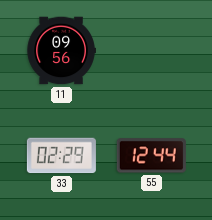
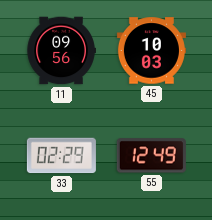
45: none -> 10:03 (151, 51)
55: 12:44 -> 12:49 (151, 156)
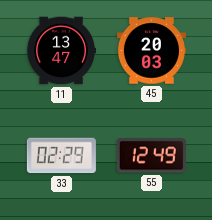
11: 09:56 -> 13:47 (61, 51)
45: 10:03 -> 20:03 (151, 51)
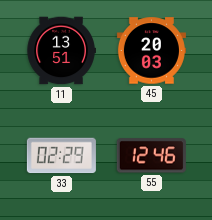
11: 13:47 -> 13:51 (61, 51)
55: 12:49 -> 12:46 (151, 156)
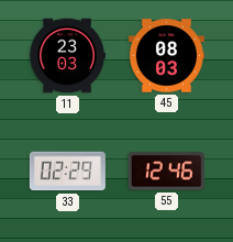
11: 13:51 -> 23:03 (67, 56)
45: 20:03 -> 08:03 (166, 56)
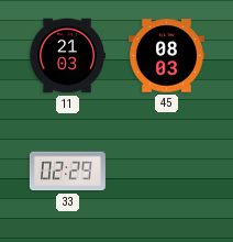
11: 23:03 -> 21:03 (67, 56)
55: 12:46 -> none (166, 172)
